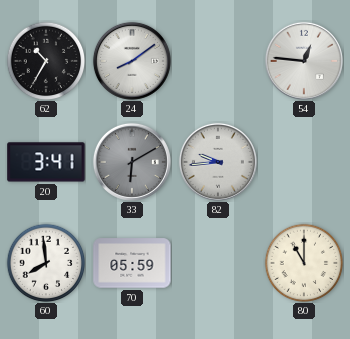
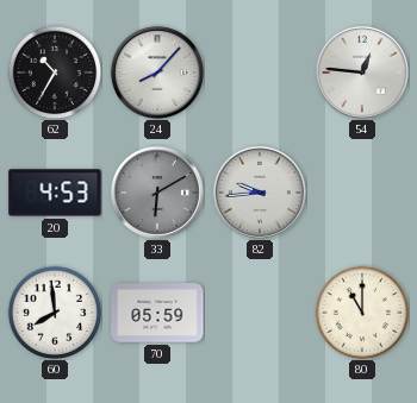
24: 8:09 -> 8:07 (157, 73)
20: 3:41 -> 4:53 (55, 193)
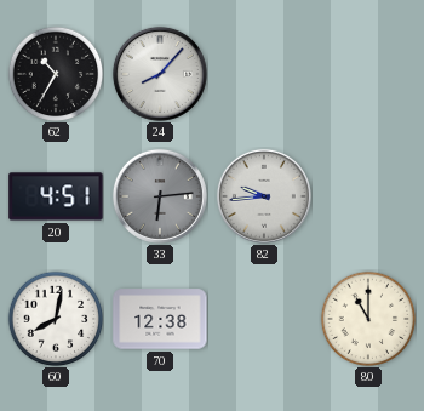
54: 12:46 -> none (362, 73)
20: 4:53 -> 4:51 (56, 196)
33: 6:10 -> 6:14 (160, 196)
60: 7:59 -> 8:02 (56, 319)
70: 05:59 -> 12:38 (160, 319)
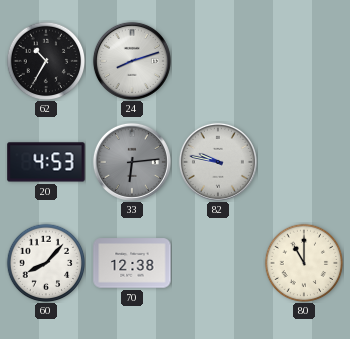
24: 8:07 -> 8:12 (132, 61)
20: 4:51 -> 4:53 (46, 162)
82: 9:44 -> 9:47 (218, 162)
60: 8:02 -> 8:07 (46, 263)
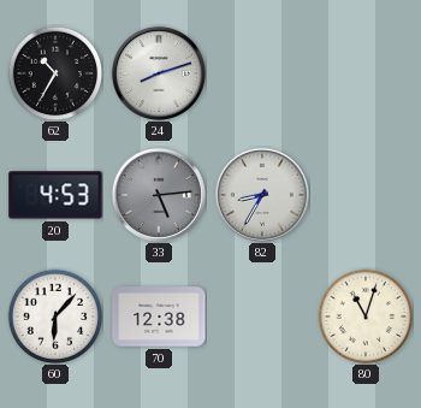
33: 6:14 -> 5:14 (159, 195)
82: 9:47 -> 8:35 (262, 195)
60: 8:07 -> 6:07 (55, 317)
80: 11:00 -> 11:03 (366, 317)
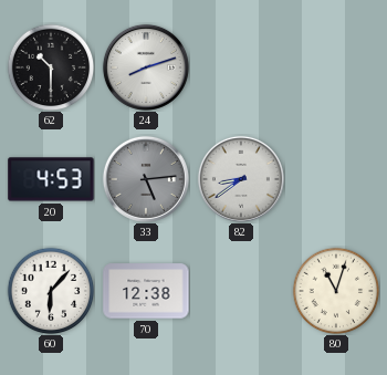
62: 10:35 -> 10:30 (51, 67)
82: 8:35 -> 8:39 (241, 179)
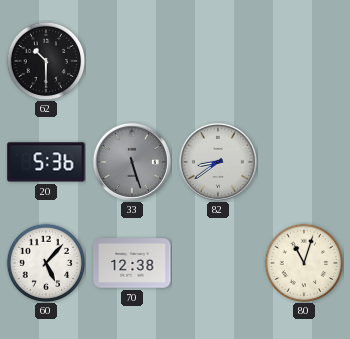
24: 8:12 -> none (146, 67)
20: 4:53 -> 5:36 (46, 162)
33: 5:14 -> 5:27 (132, 162)
60: 6:07 -> 5:07 (46, 263)
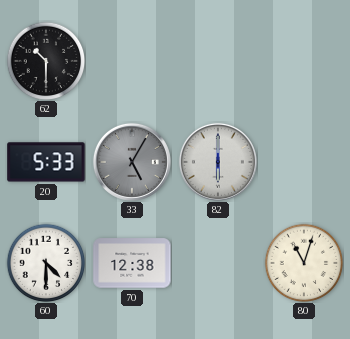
20: 5:36 -> 5:33 (46, 162)
33: 5:27 -> 5:05 (132, 162)
82: 8:39 -> 6:00 (218, 162)
60: 5:07 -> 4:30 (46, 263)
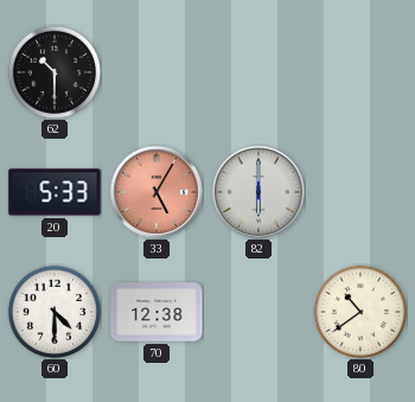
33 dial: grey -> salmon (157, 192)
80: 11:03 -> 10:39 (360, 312)
